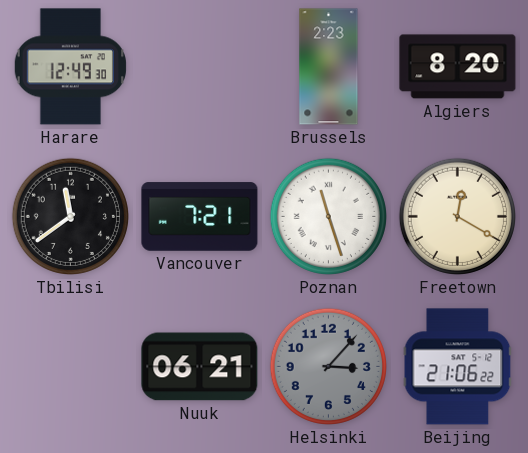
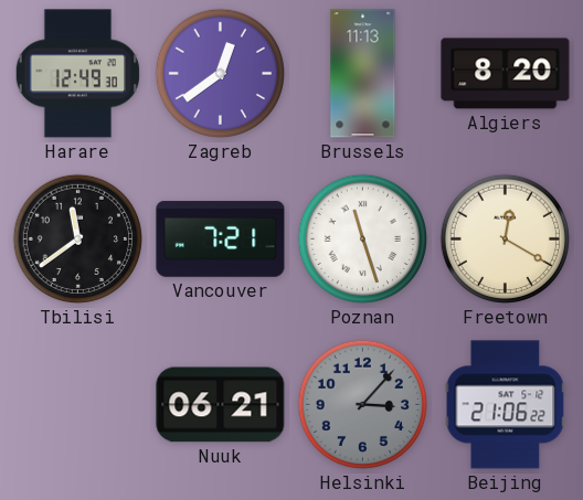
Zagreb: none -> 12:39 (220, 73)
Brussels: 2:23 -> 11:13 (363, 74)
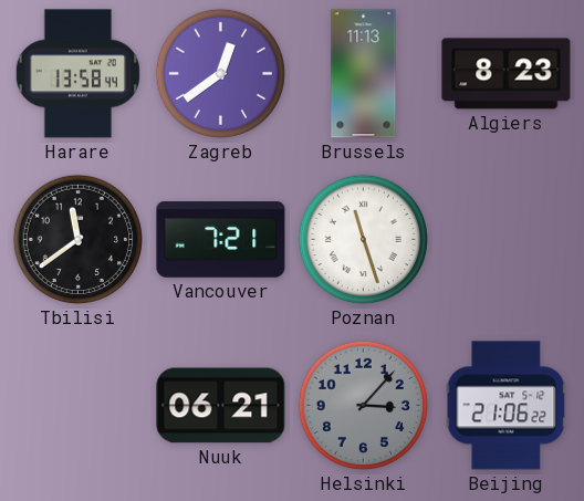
Harare: 12:49 -> 13:58 (77, 74)
Algiers: 8:20 -> 8:23 (507, 74)
Freetown: 12:20 -> none (505, 238)
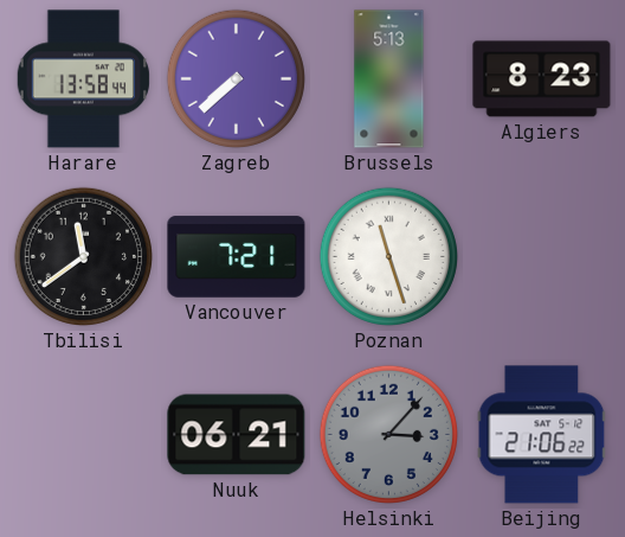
Zagreb: 12:39 -> 7:38 (236, 78)
Brussels: 11:13 -> 5:13 (389, 79)
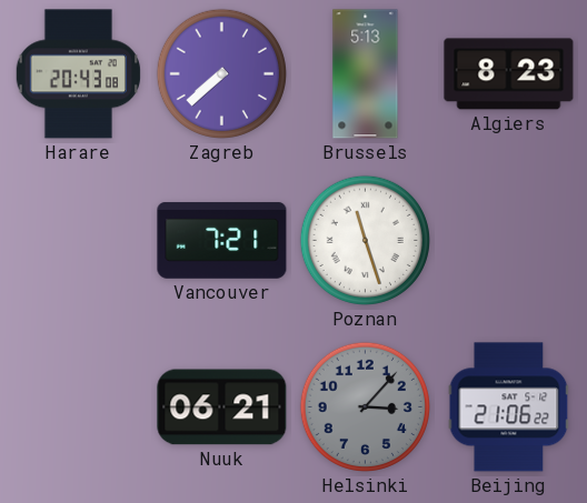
Harare: 13:58 -> 20:43 (78, 74)
Tbilisi: 11:39 -> none (83, 256)
